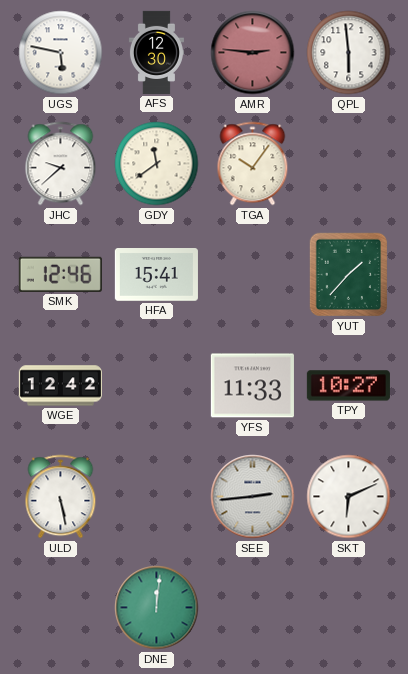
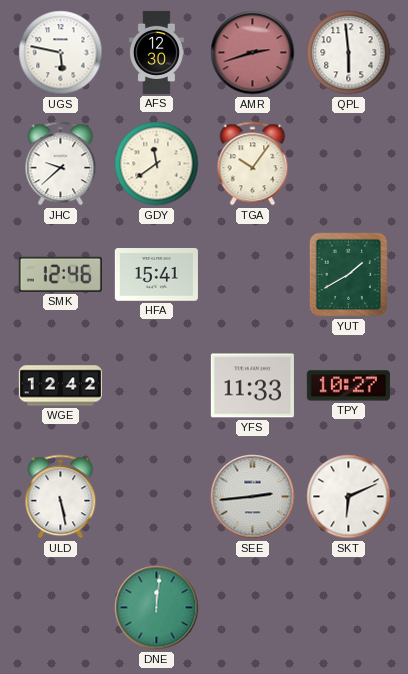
AMR: 2:46 -> 2:42 (253, 53)
YUT: 1:37 -> 1:40 (348, 275)
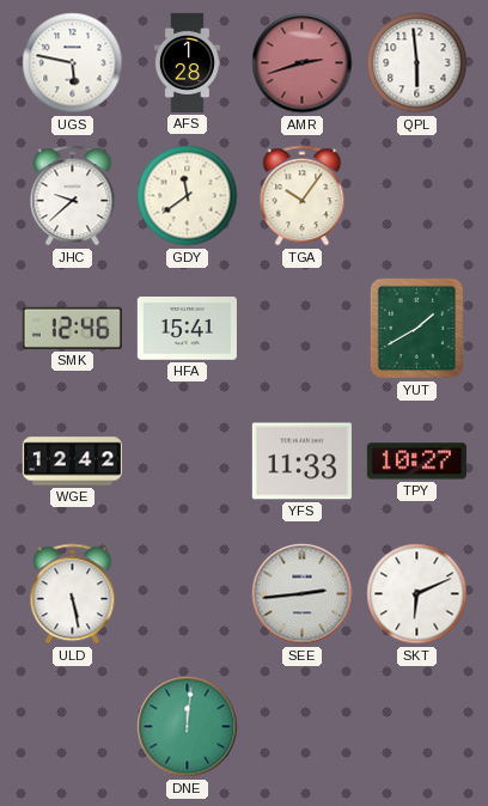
AFS: 12:30 -> 1:28 (187, 62)
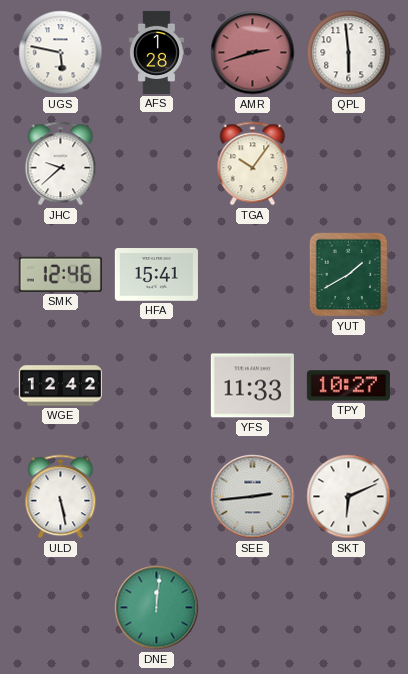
GDY: 11:39 -> none (188, 196)
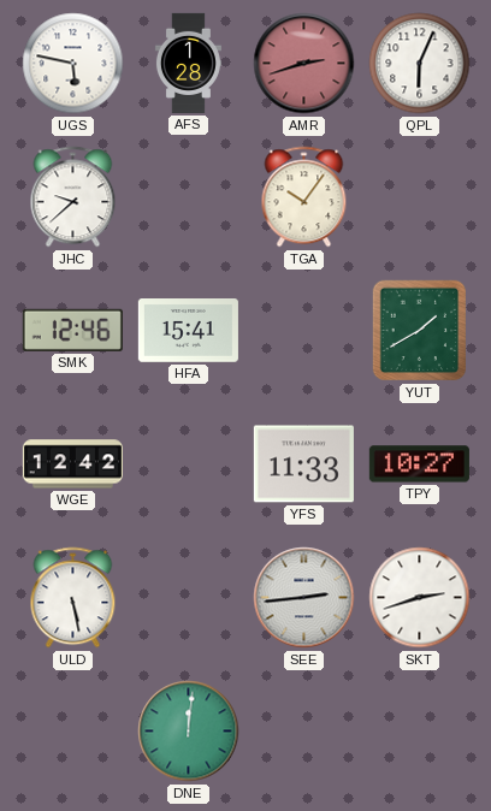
QPL: 5:59 -> 6:04 (420, 64)
SKT: 6:11 -> 2:42 (420, 598)
